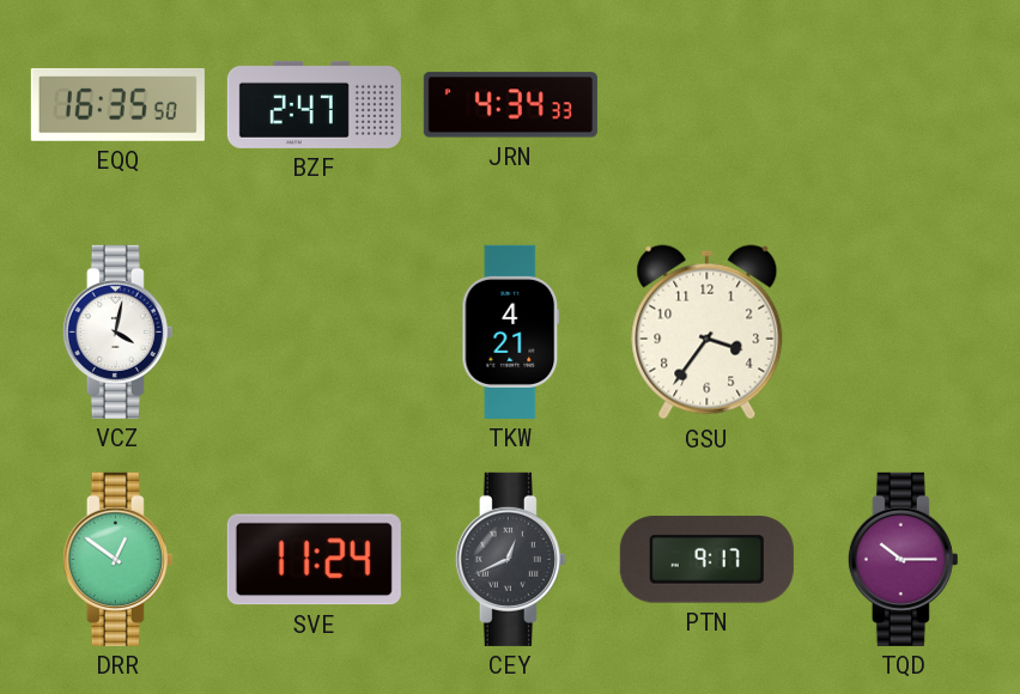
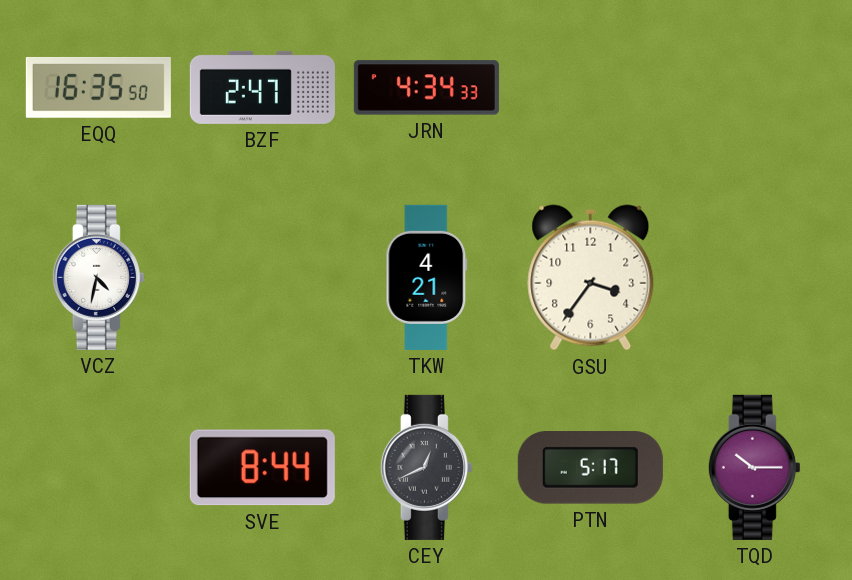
VCZ: 4:02 -> 4:32 (98, 277)
DRR: 12:51 -> none (117, 559)
SVE: 11:24 -> 8:44 (262, 468)
PTN: 9:17 -> 5:17 (590, 468)
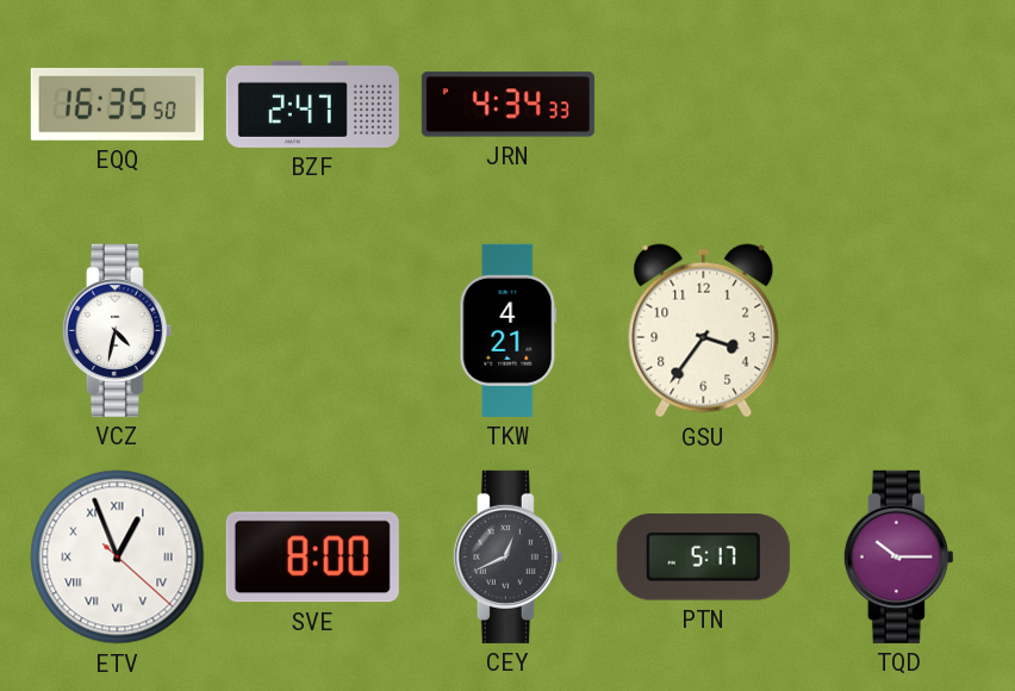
ETV: none -> 12:56 (118, 558)
SVE: 8:44 -> 8:00 (312, 558)
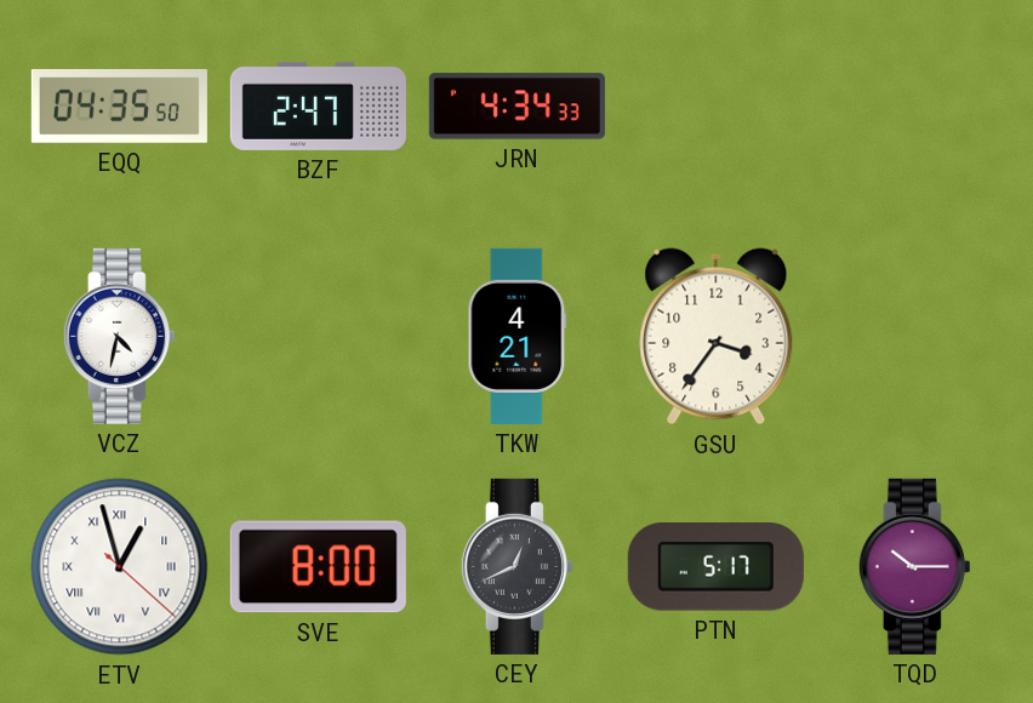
EQQ: 16:35 -> 04:35 (119, 105)
ETV: 12:56 -> 12:57 (120, 567)
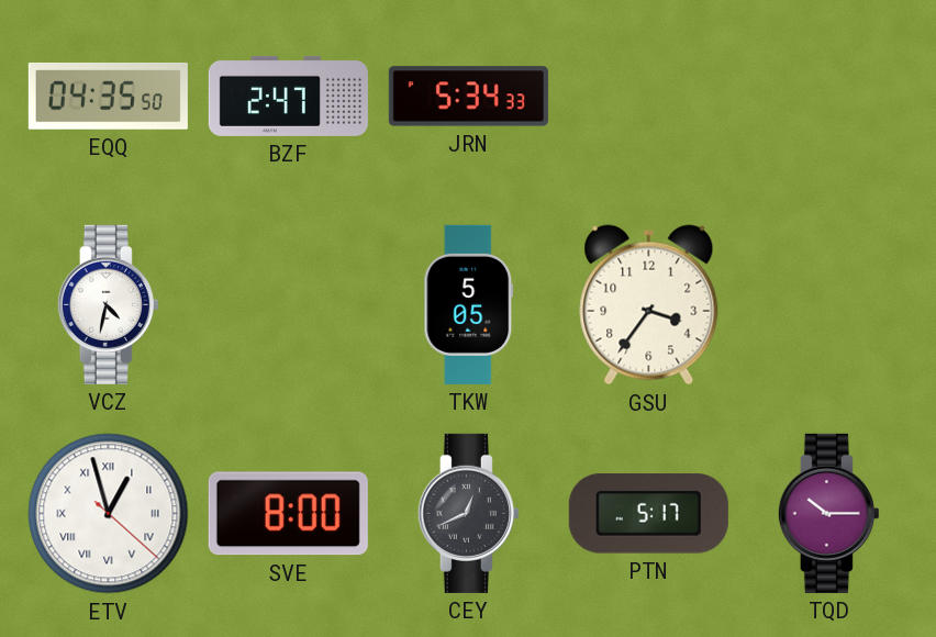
JRN: 4:34 -> 5:34 (468, 97)
TKW: 4:21 -> 5:05 (469, 304)
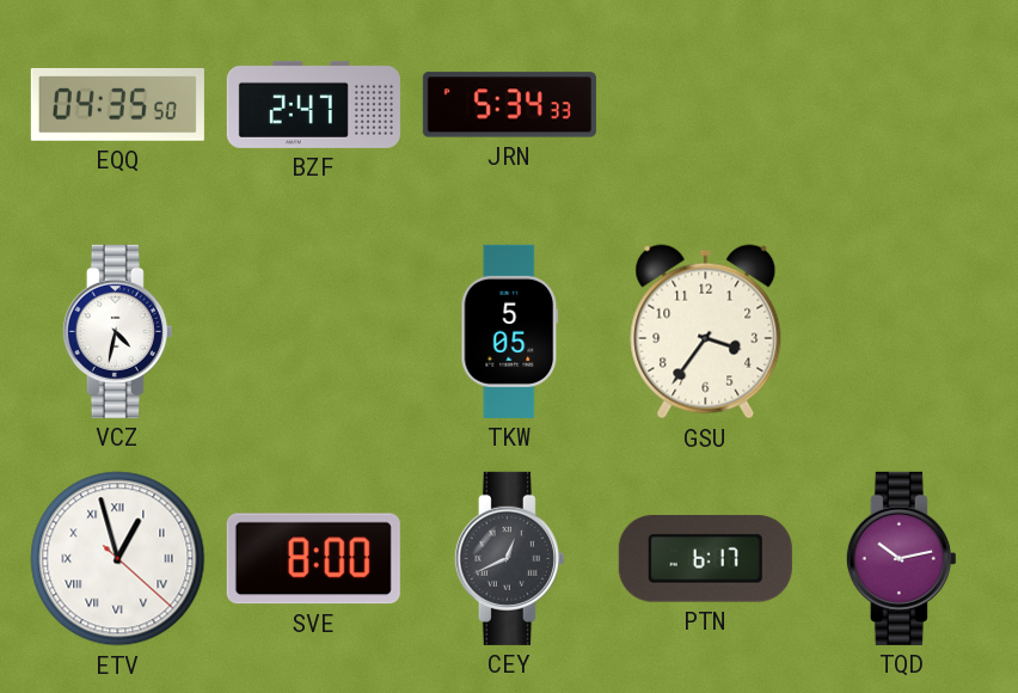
PTN: 5:17 -> 6:17 (705, 559)
TQD: 10:15 -> 10:13 (901, 558)
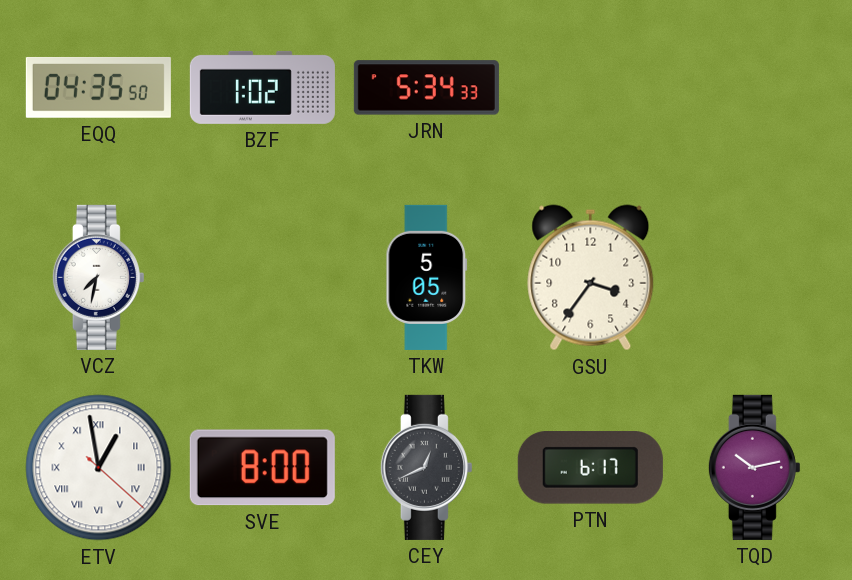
BZF: 2:47 -> 1:02 (262, 87)
VCZ: 4:32 -> 7:32 (98, 277)
ETV: 12:57 -> 12:58 (99, 468)
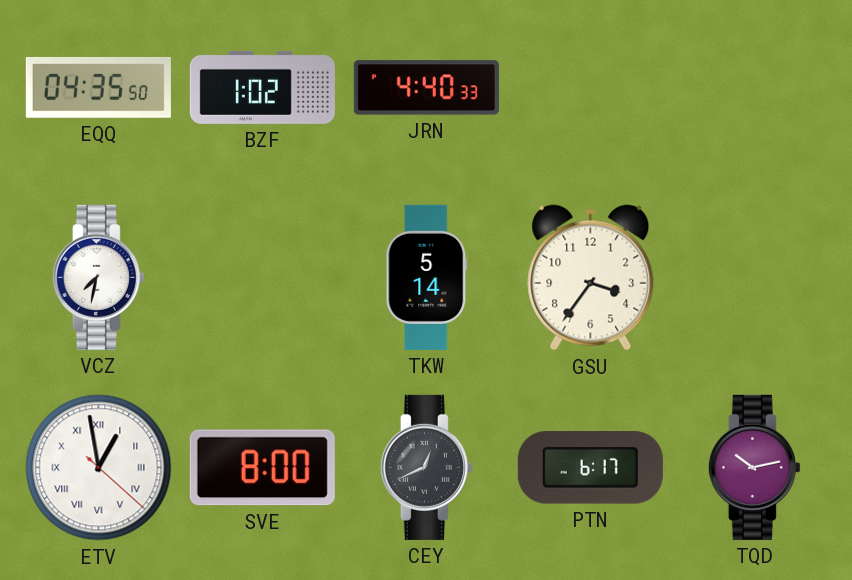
JRN: 5:34 -> 4:40 (426, 88)
TKW: 5:05 -> 5:14 (427, 277)
